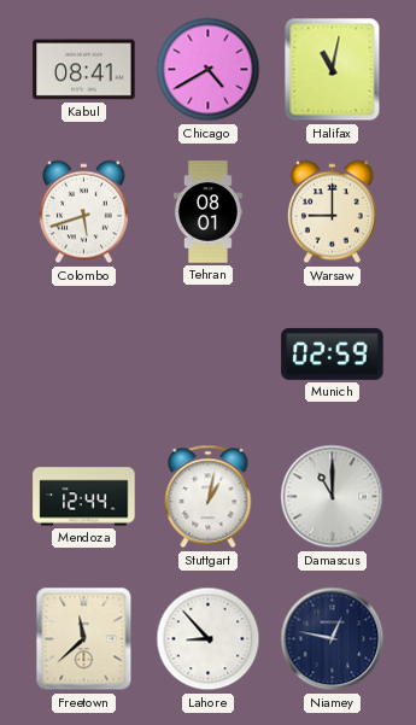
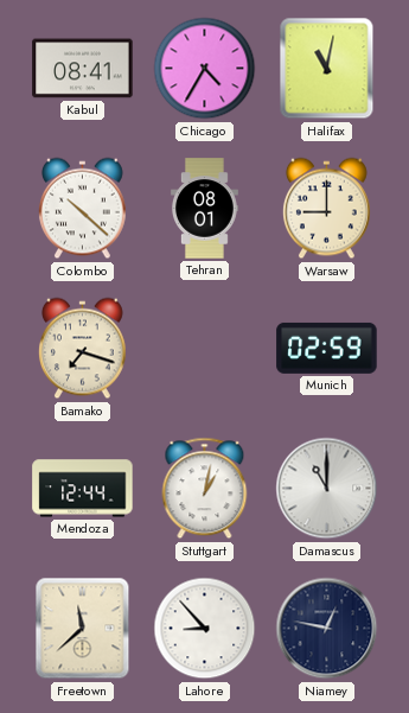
Chicago: 4:40 -> 4:35 (205, 69)
Colombo: 5:42 -> 10:22 (82, 209)
Bamako: none -> 7:18 (82, 349)
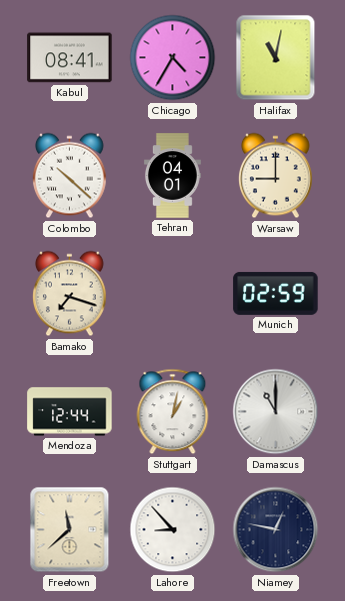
Tehran: 08:01 -> 04:01 (172, 176)
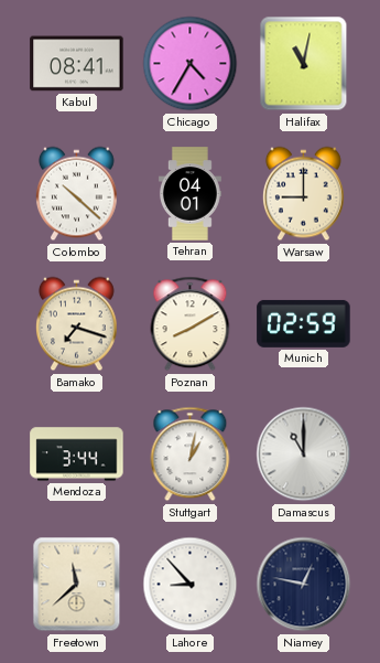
Poznan: none -> 8:10 (191, 324)
Mendoza: 12:44 -> 3:44 (77, 455)
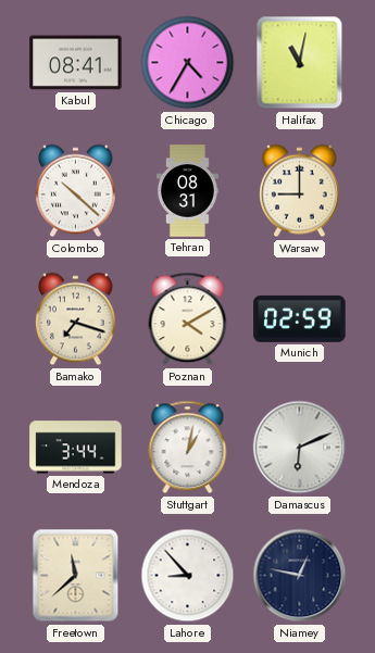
Tehran: 04:01 -> 08:31 (187, 191)
Poznan: 8:10 -> 4:10 (188, 319)
Damascus: 11:00 -> 6:11 (300, 448)
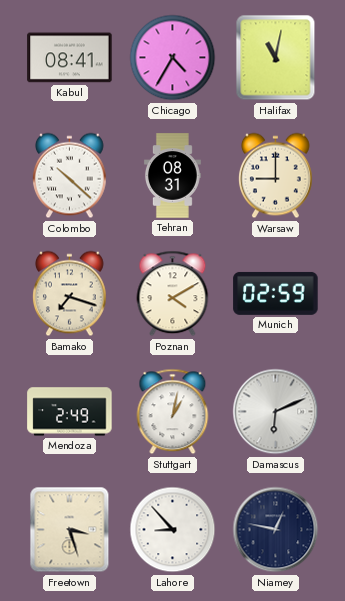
Mendoza: 3:44 -> 2:49 (70, 412)
Freetown: 11:38 -> 3:27 (70, 530)
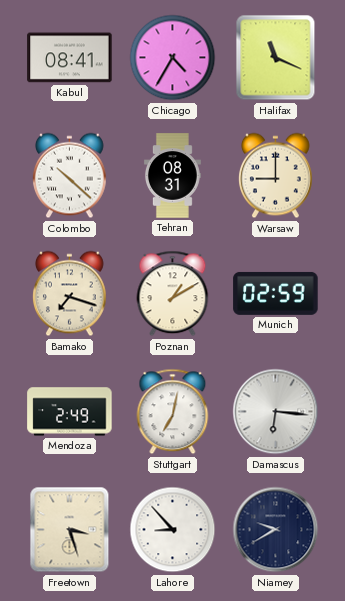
Halifax: 11:02 -> 11:19 (276, 58)
Poznan: 4:10 -> 1:10 (173, 294)
Stuttgart: 1:02 -> 7:02 (173, 412)
Damascus: 6:11 -> 6:16 (276, 412)
Niamey: 12:47 -> 9:40 (276, 530)
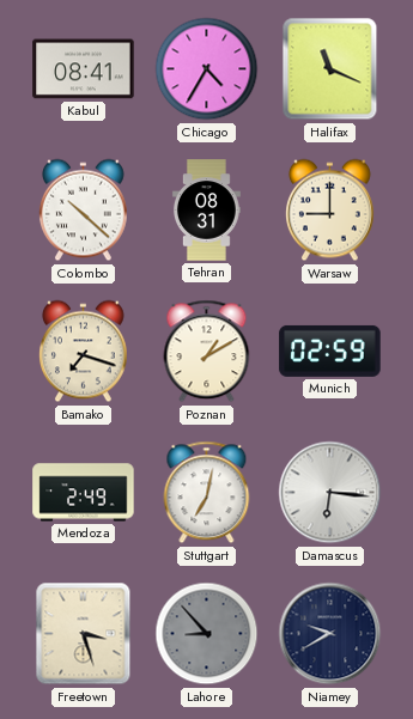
Lahore dial: white -> grey (207, 634)
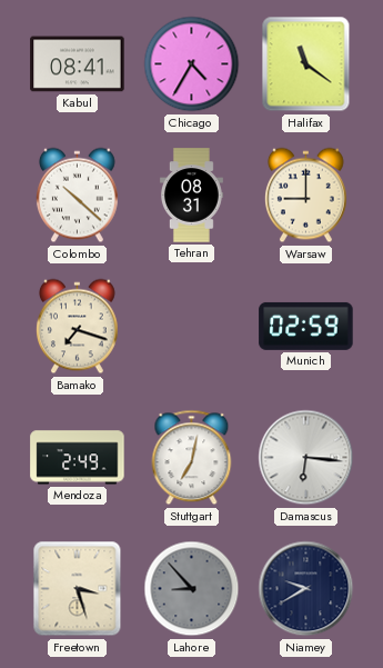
Halifax: 11:19 -> 11:21 (306, 64)
Poznan: 1:10 -> none (207, 352)
